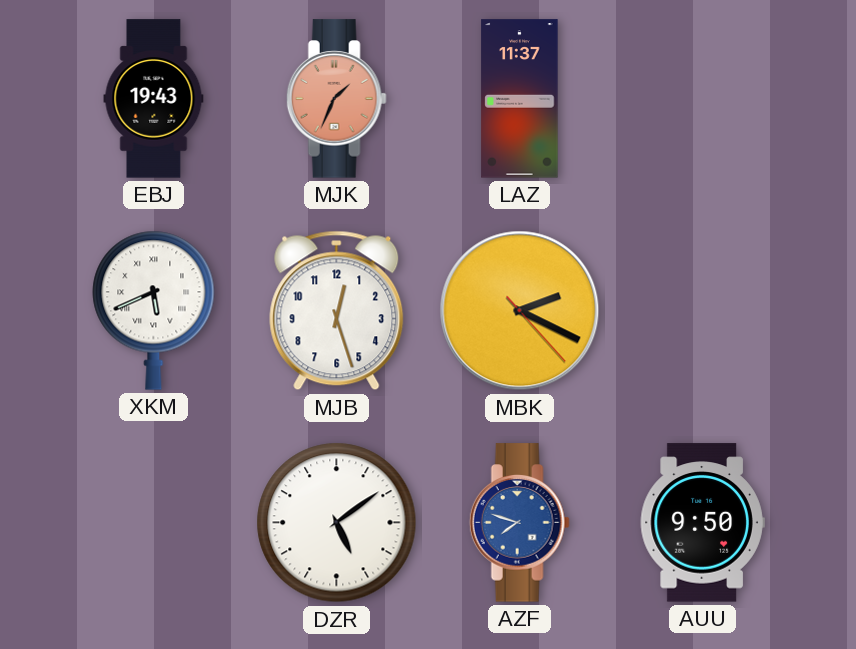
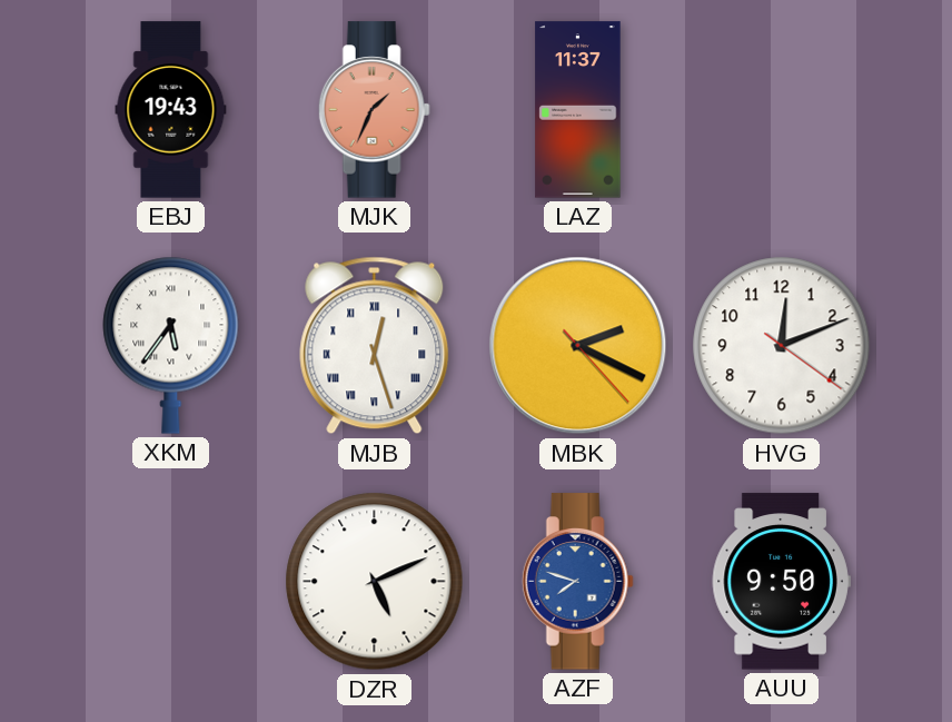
XKM: 5:41 -> 5:36 (171, 345)
MJB numerals: Arabic -> Roman (375, 346)
HVG: none -> 12:11 (782, 346)
DZR: 5:09 -> 5:11 (375, 582)
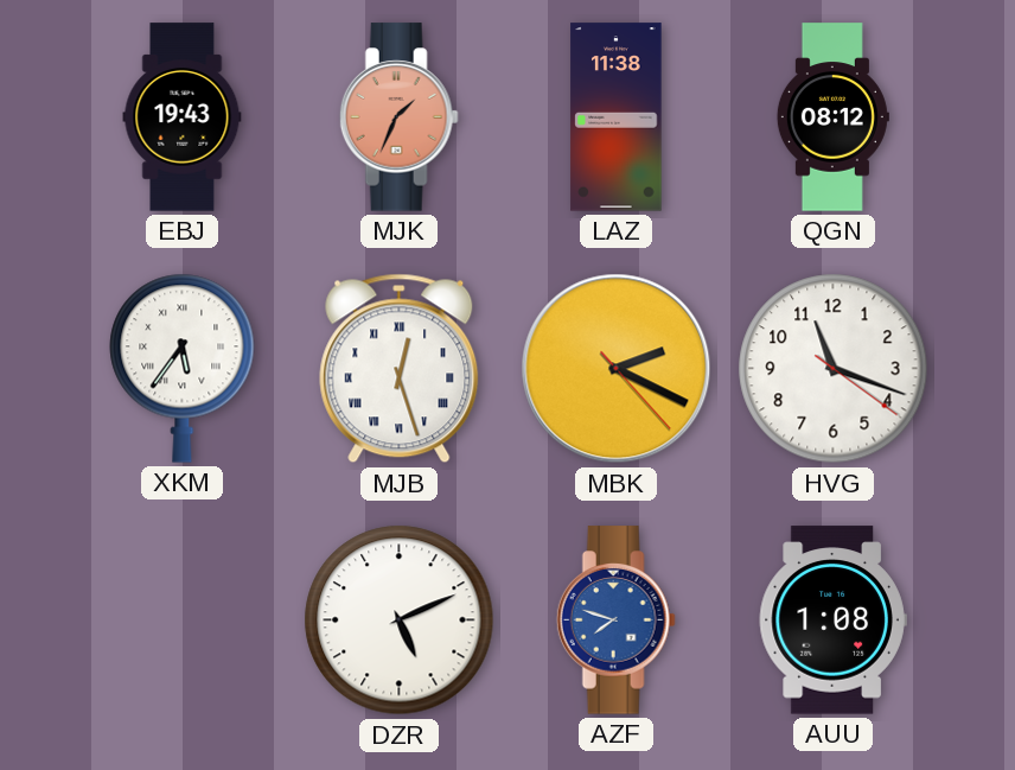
LAZ: 11:37 -> 11:38 (617, 117)
QGN: none -> 08:12 (832, 117)
HVG: 12:11 -> 11:18 (834, 369)
AUU: 9:50 -> 1:08 (832, 621)
